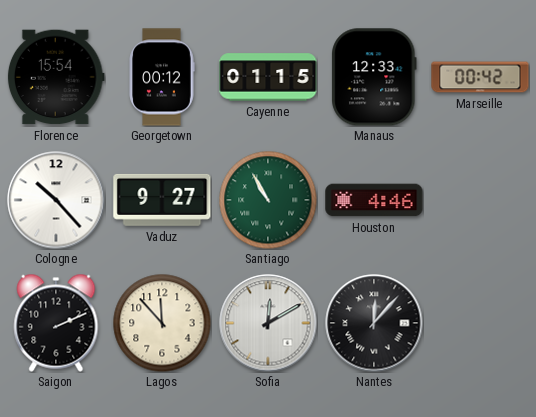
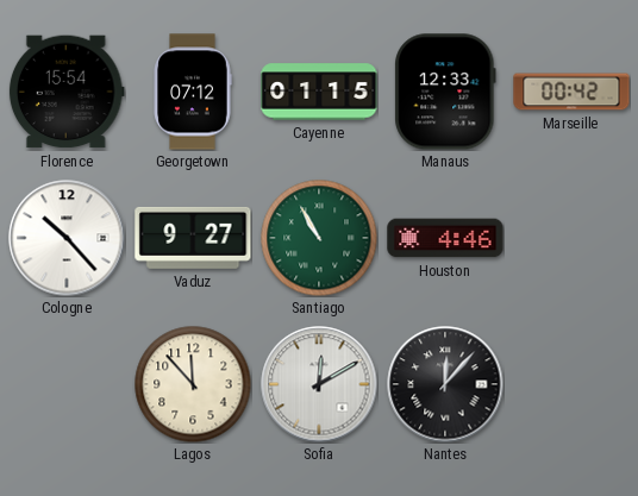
Georgetown: 00:12 -> 07:12 (193, 92)
Saigon: 2:11 -> none (56, 323)
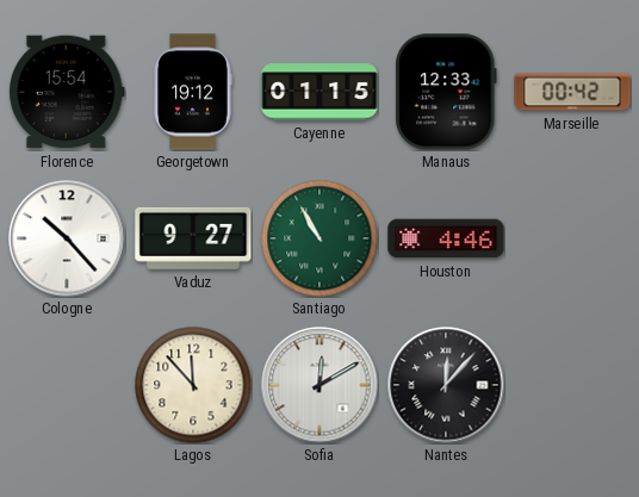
Georgetown: 07:12 -> 19:12 (193, 92)
